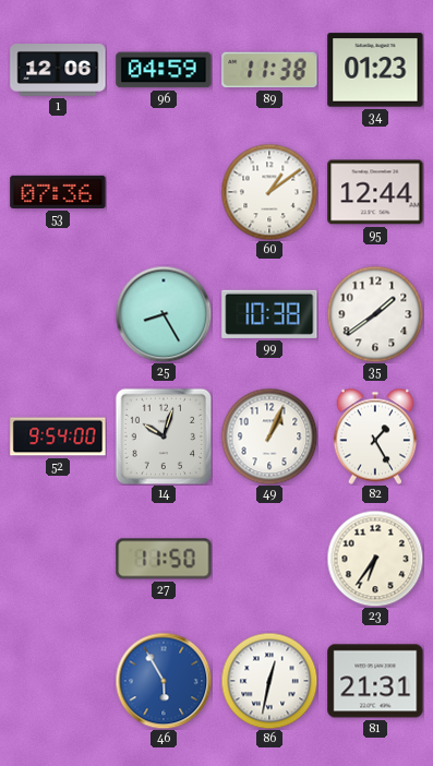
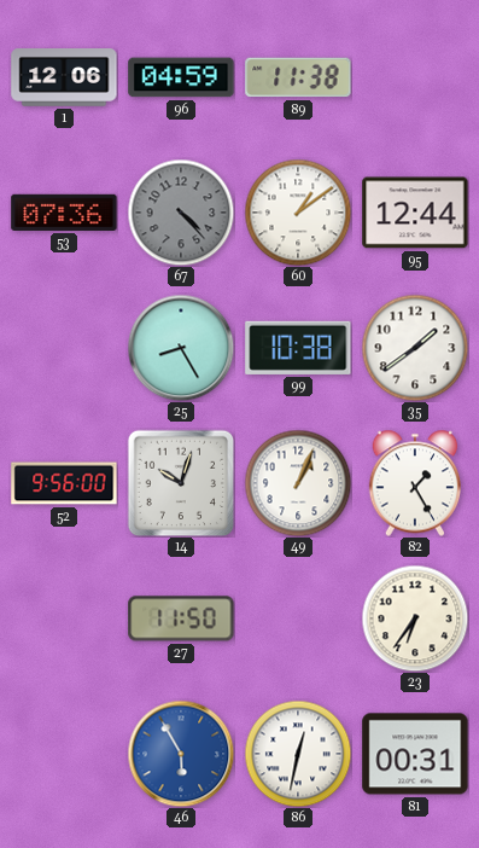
34: 01:23 -> none (375, 70)
67: none -> 4:23 (181, 213)
52: 9:54 -> 9:56 (64, 483)
81: 21:31 -> 00:31 (415, 754)
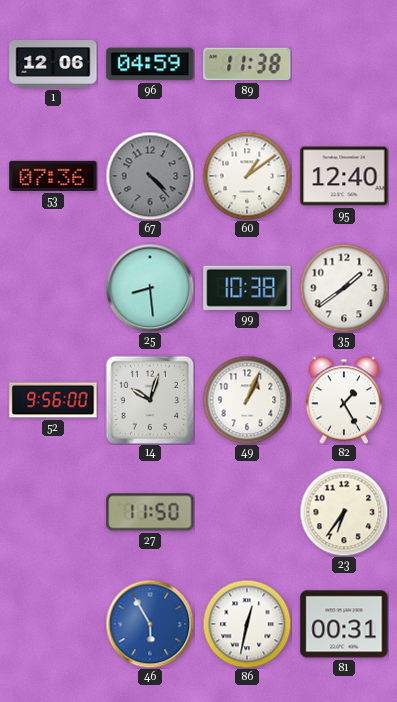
95: 12:44 -> 12:40 (344, 176)
25: 8:25 -> 8:29 (150, 288)
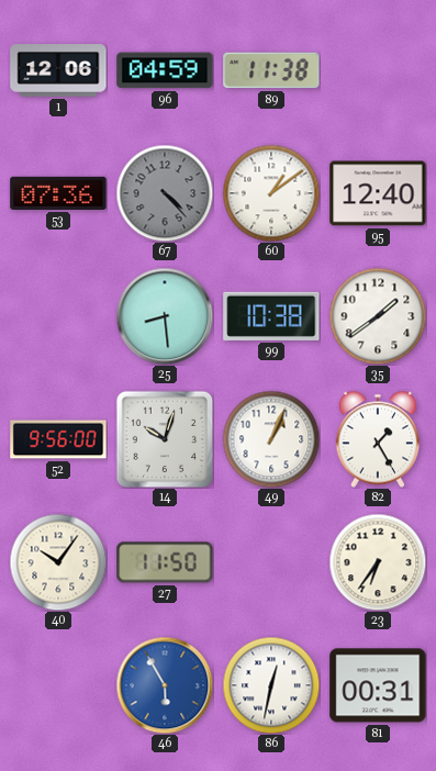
40: none -> 10:06 (58, 562)
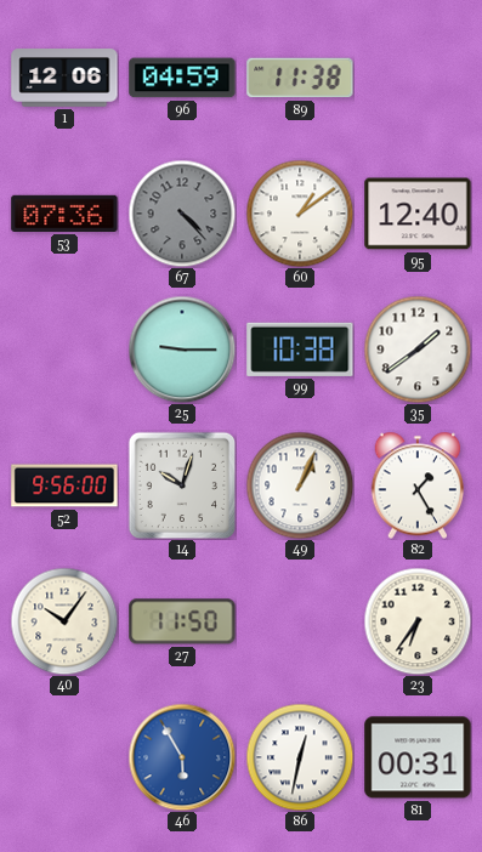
25: 8:29 -> 9:15 (182, 350)
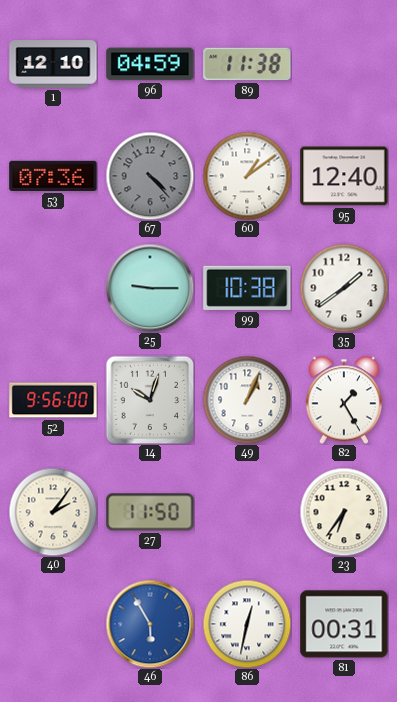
1: 12:06 -> 12:10 (53, 64)
40: 10:06 -> 2:06 (53, 512)
